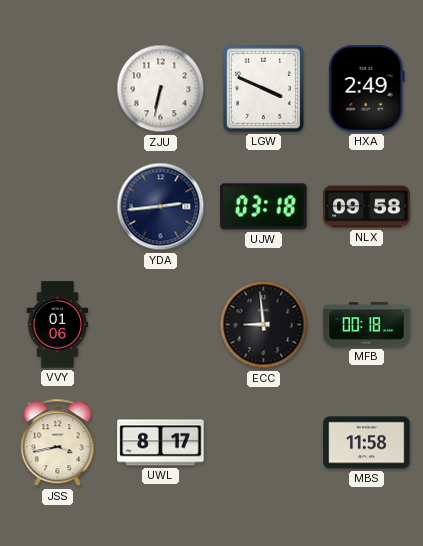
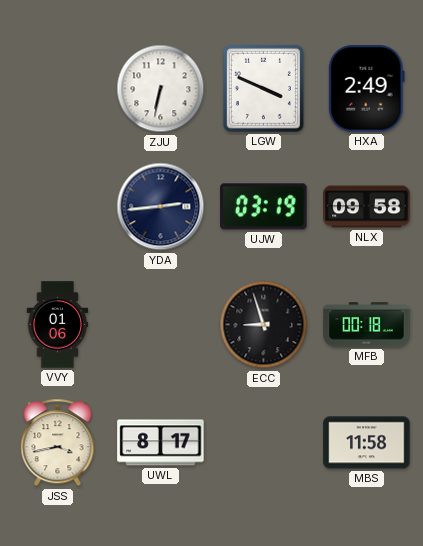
UJW: 03:18 -> 03:19 (264, 207)
ECC: 8:59 -> 8:57 (264, 325)
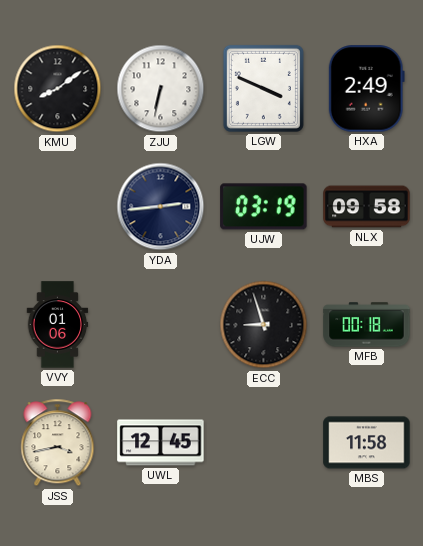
KMU: none -> 8:09 (58, 89)
UWL: 8:17 -> 12:45 (161, 443)
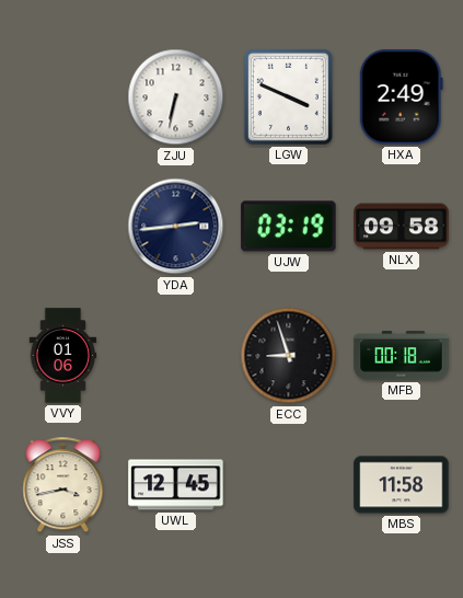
KMU: 8:09 -> none (58, 89)
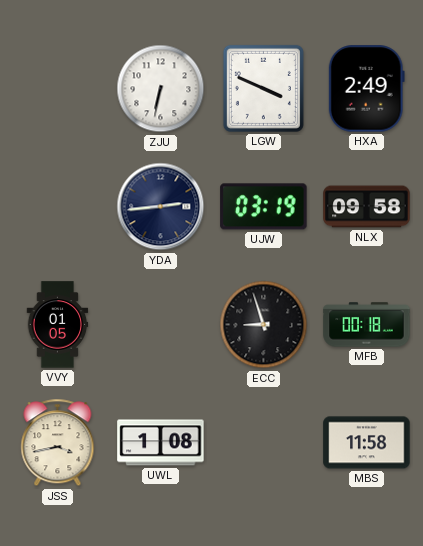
VVY: 01:06 -> 01:05 (58, 325)
UWL: 12:45 -> 1:08 (161, 443)
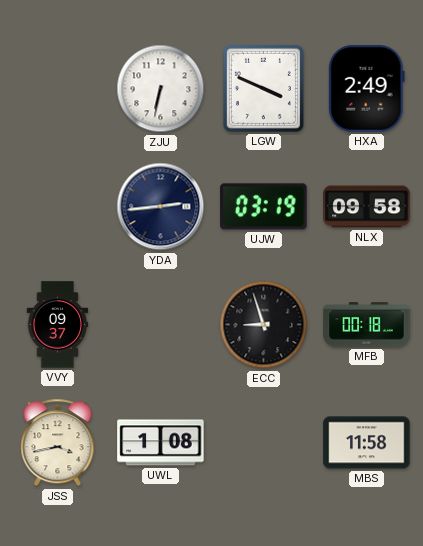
VVY: 01:05 -> 09:37 (58, 325)
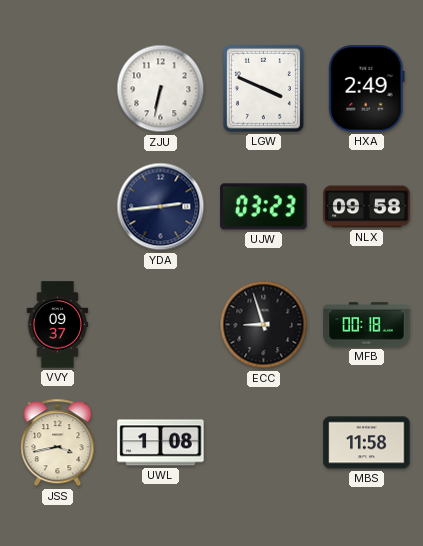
UJW: 03:19 -> 03:23 (264, 207)
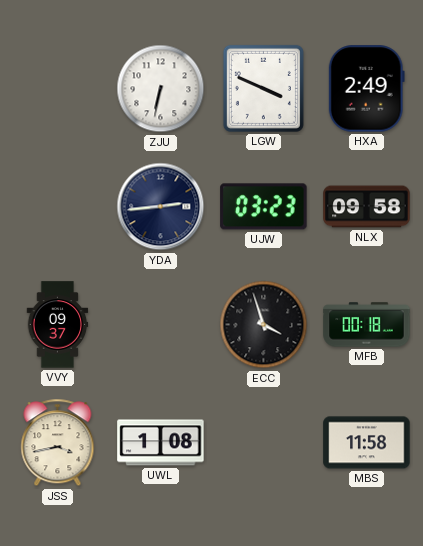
ECC: 8:57 -> 3:57 (264, 325)
